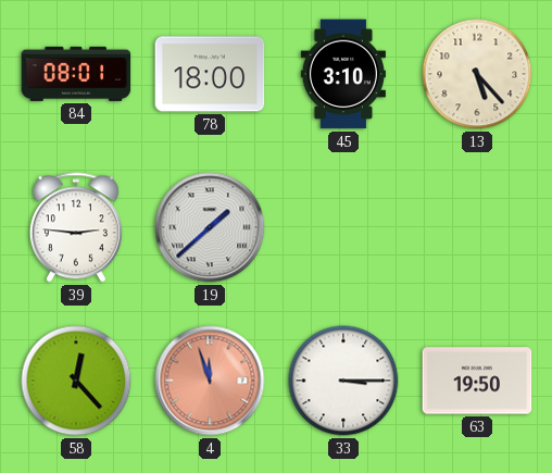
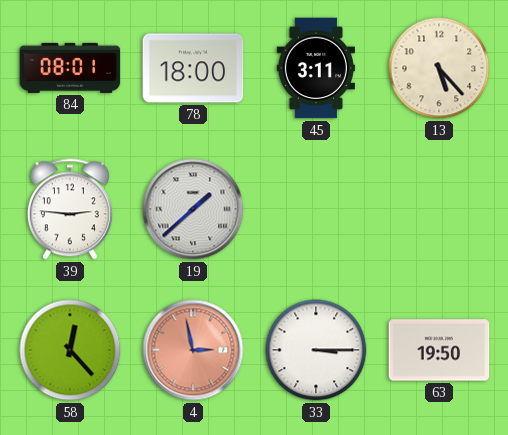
45: 3:10 -> 3:11 (316, 68)
4: 11:57 -> 2:58 (193, 350)
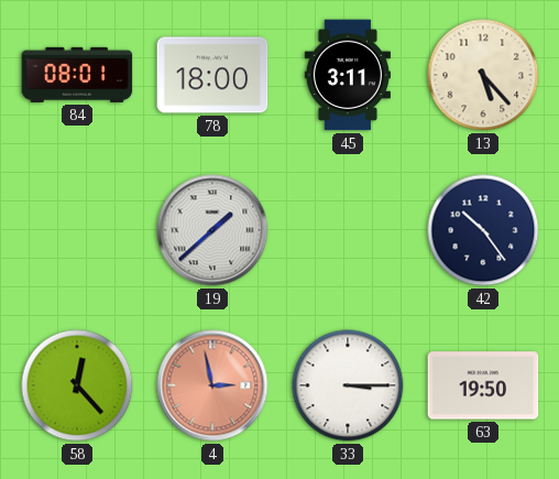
39: 2:46 -> none (70, 209)
42: none -> 10:24 (483, 230)
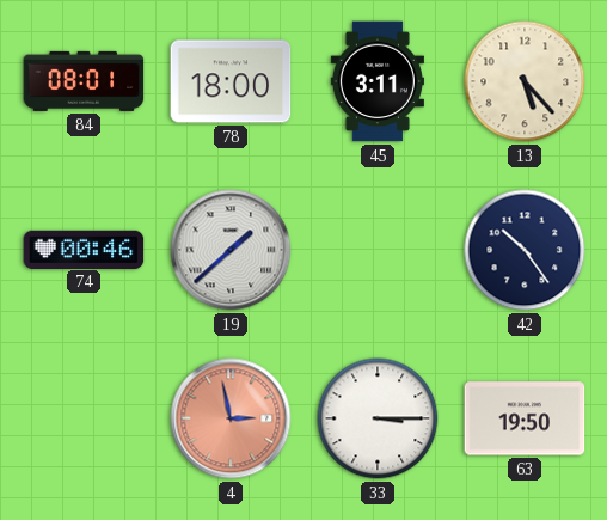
74: none -> 00:46 (84, 249)
58: 12:23 -> none (77, 385)
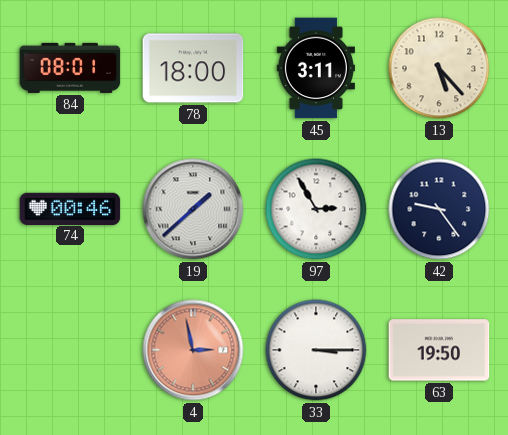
97: none -> 2:55 (316, 209)
42: 10:24 -> 9:24 (439, 209)
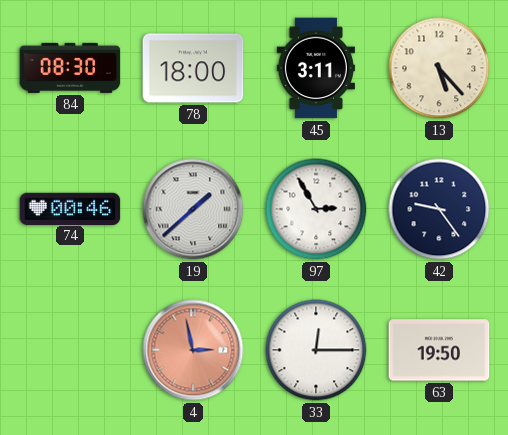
84: 08:01 -> 08:30 (70, 68)
33: 3:15 -> 12:15 (316, 350)
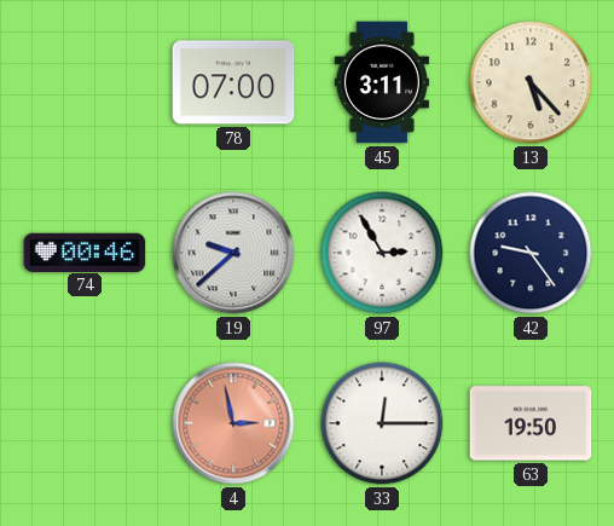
84: 08:30 -> none (70, 68)
78: 18:00 -> 07:00 (233, 82)
19: 1:38 -> 9:38 (233, 253)
